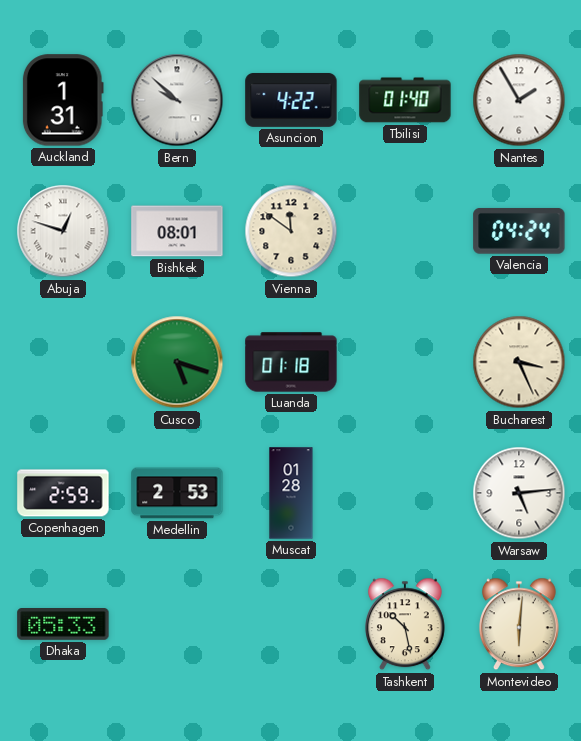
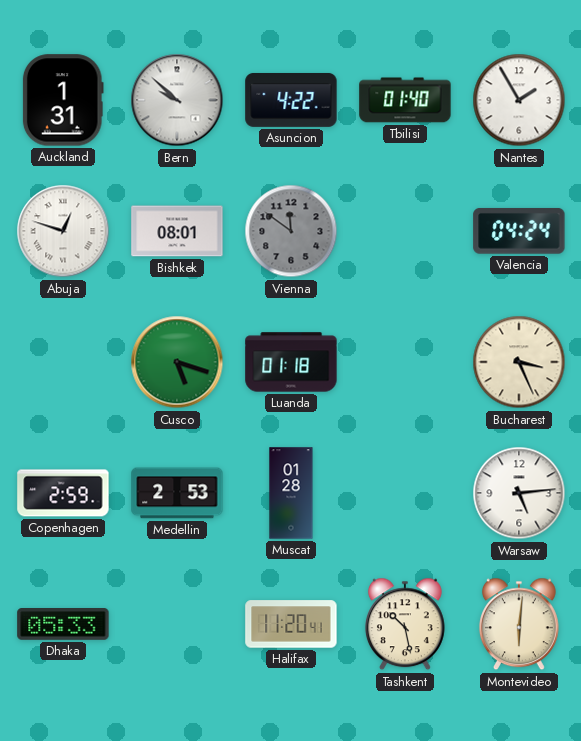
Vienna dial: cream -> grey (291, 231)
Halifax: none -> 11:20 (291, 624)
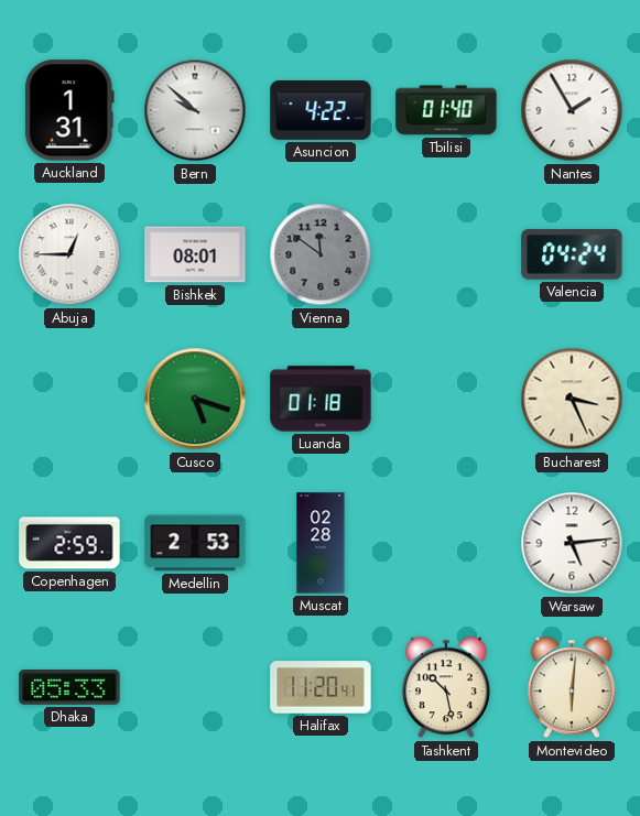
Abuja: 12:48 -> 12:45 (69, 254)
Muscat: 01:28 -> 02:28 (321, 543)
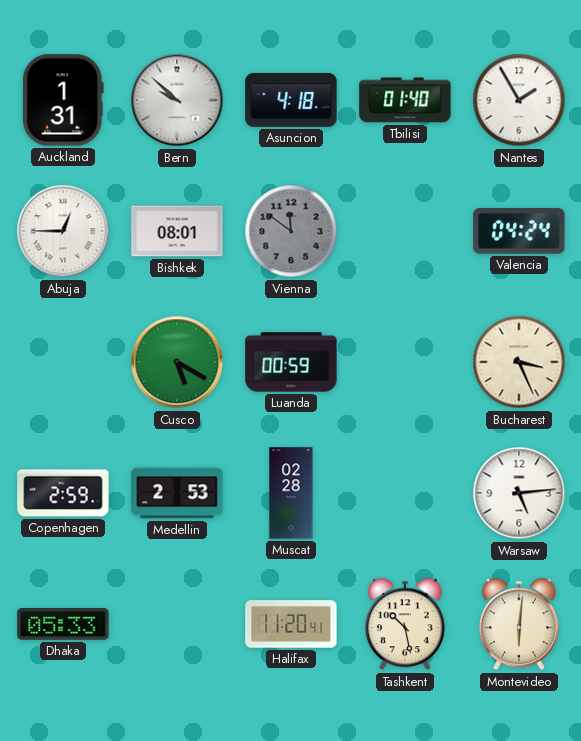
Asuncion: 4:22 -> 4:18 (291, 100)
Cusco: 5:18 -> 5:20 (177, 362)
Luanda: 01:18 -> 00:59 (291, 362)
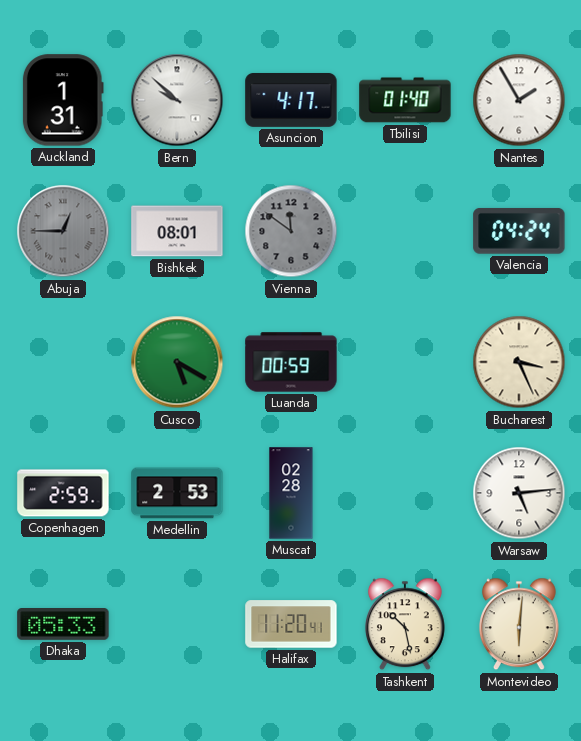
Asuncion: 4:18 -> 4:17 (291, 100)
Abuja dial: white -> grey (63, 231)
